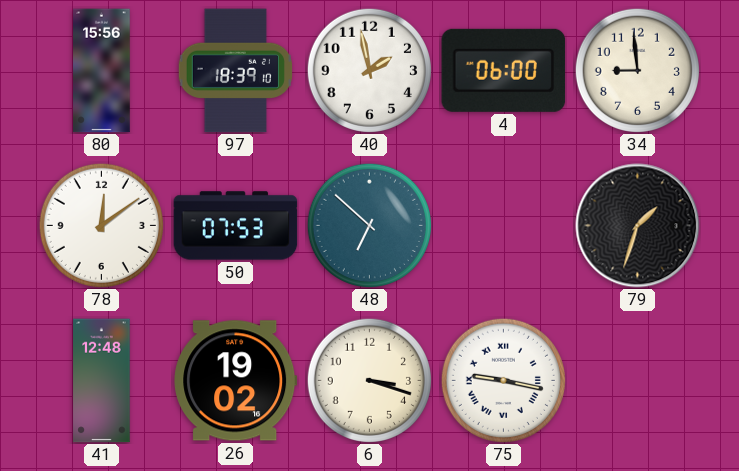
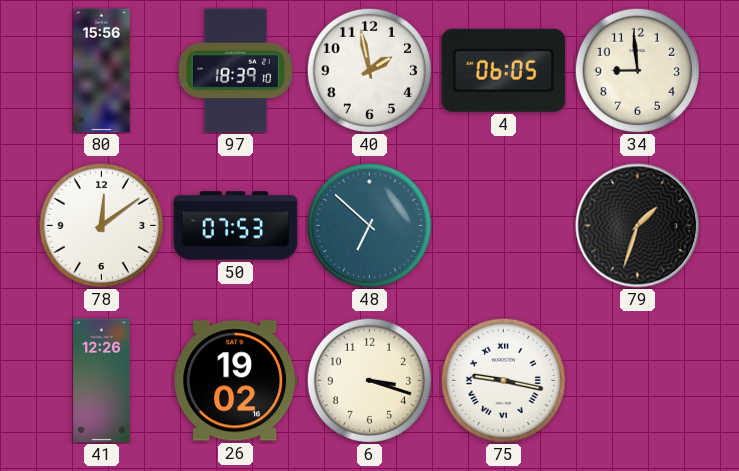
4: 06:00 -> 06:05 (504, 70)
41: 12:48 -> 12:26 (102, 381)
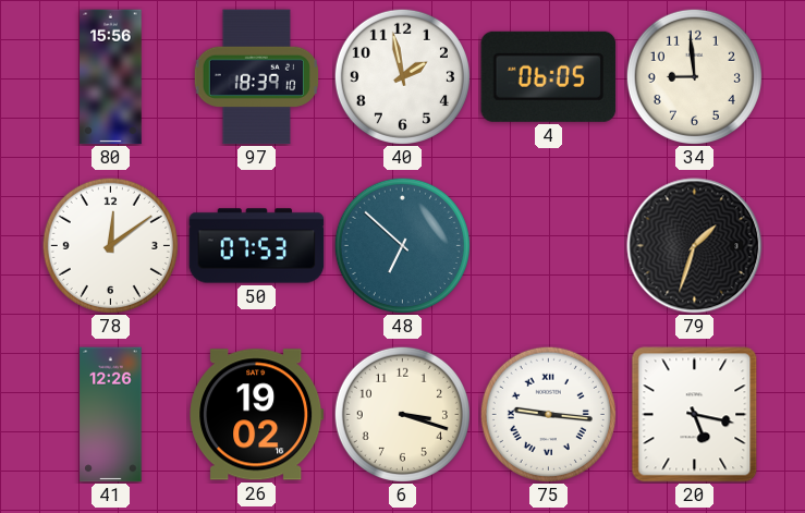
75: 9:17 -> 9:16 (548, 414)
20: none -> 5:17 (695, 415)
